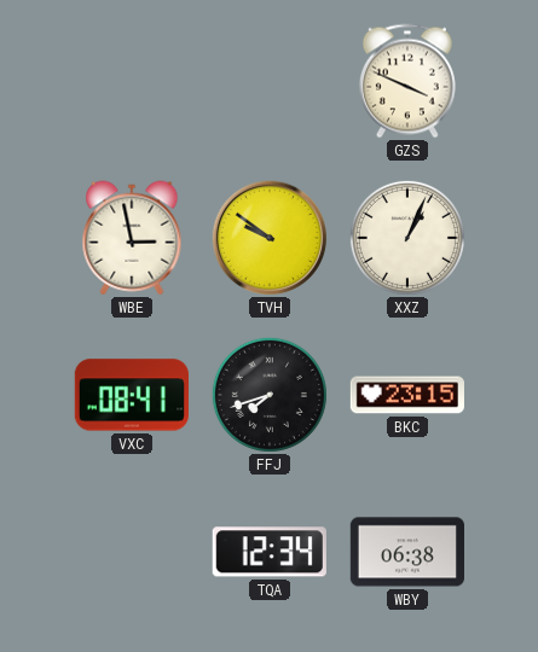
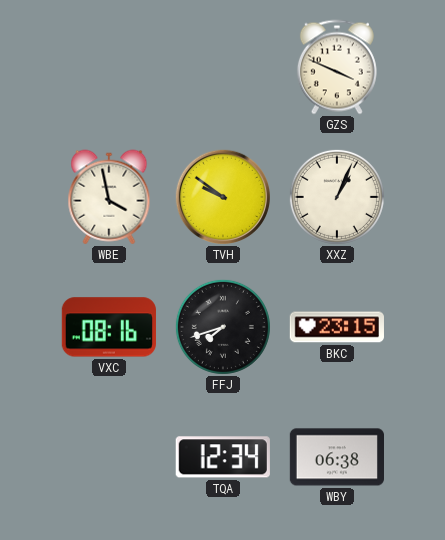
WBE: 2:58 -> 3:58 (109, 197)
VXC: 08:41 -> 08:16 (109, 327)
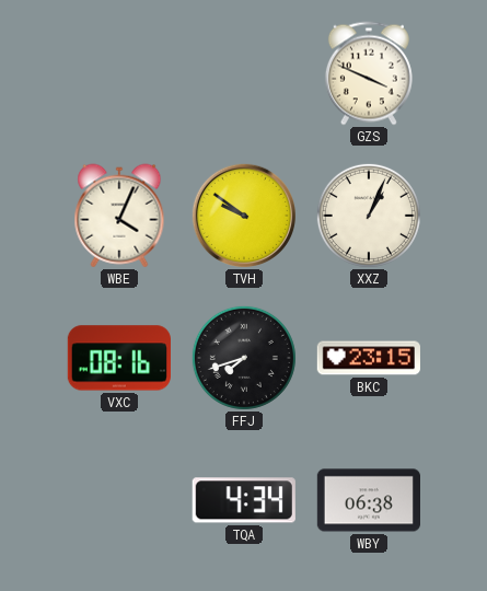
WBE: 3:58 -> 4:04 (119, 216)
TQA: 12:34 -> 4:34 (244, 500)
